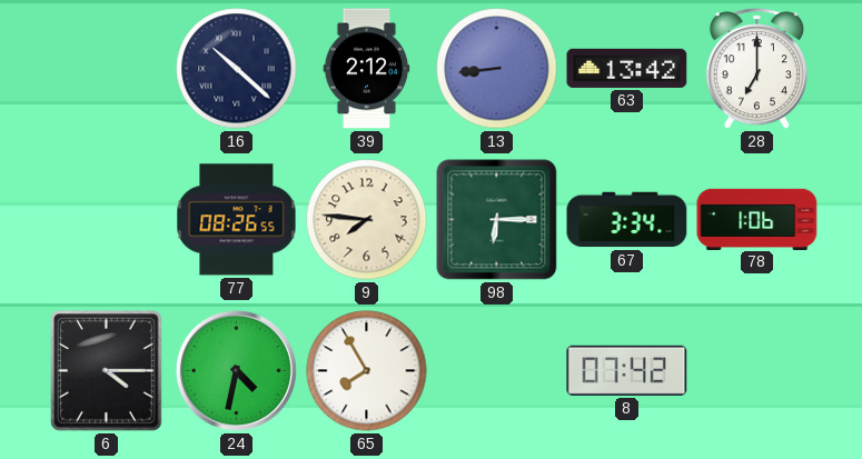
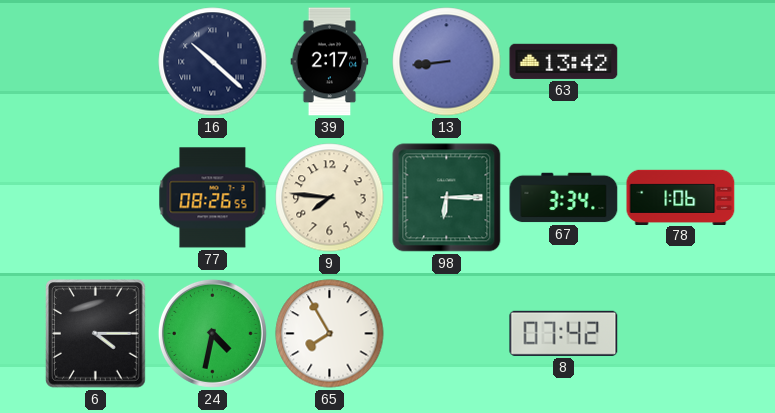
39: 2:12 -> 2:17 (330, 62)
28: 7:00 -> none (756, 69)
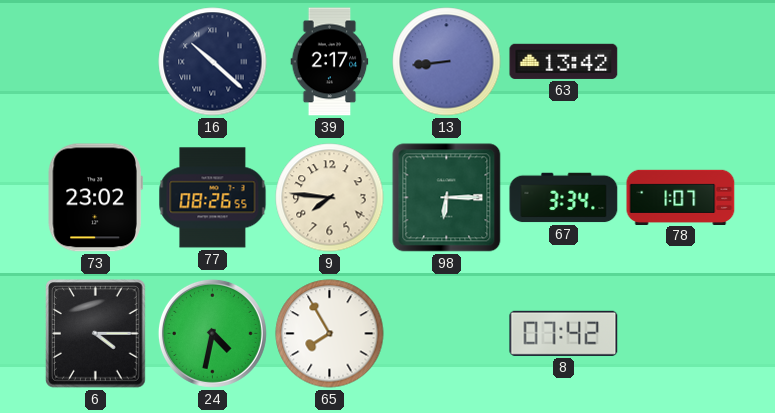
73: none -> 23:02 (95, 198)
78: 1:06 -> 1:07 (681, 197)
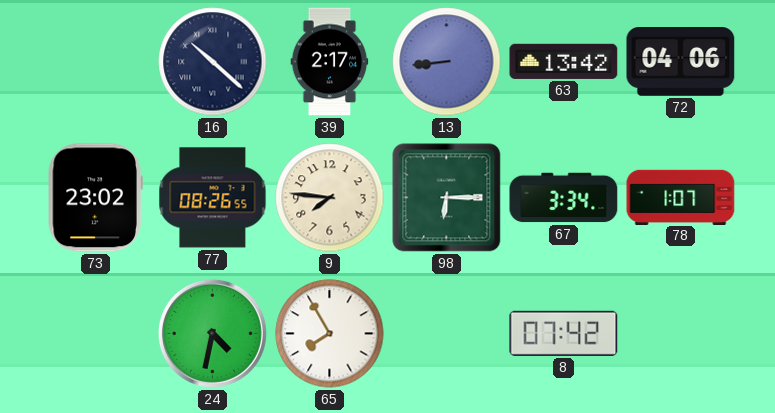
72: none -> 04:06 (681, 62)
6: 4:15 -> none (96, 334)
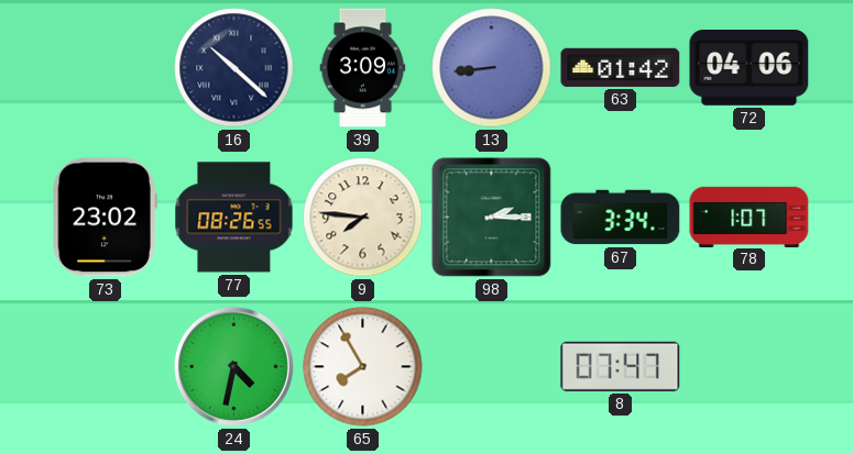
39: 2:17 -> 3:09 (363, 68)
63: 13:42 -> 01:42 (621, 67)
98: 6:15 -> 2:15 (492, 218)
8: 07:42 -> 07:47 (621, 366)
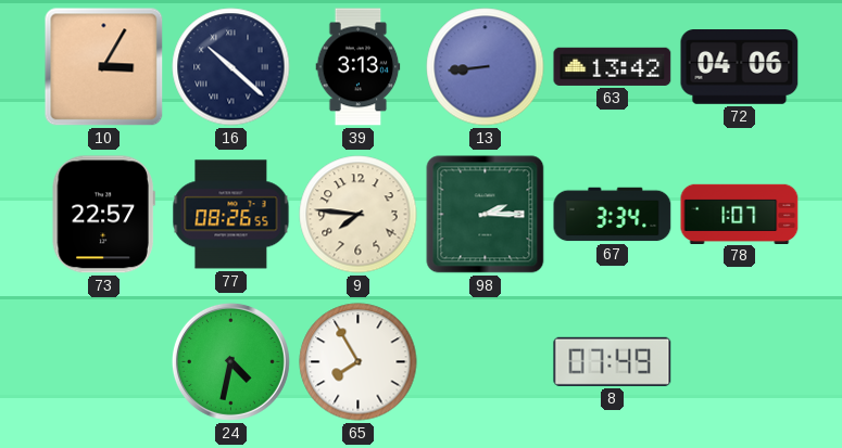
10: none -> 3:05 (104, 67)
39: 3:09 -> 3:13 (359, 67)
63: 01:42 -> 13:42 (613, 66)
73: 23:02 -> 22:57 (103, 215)
8: 07:47 -> 07:49 (613, 361)
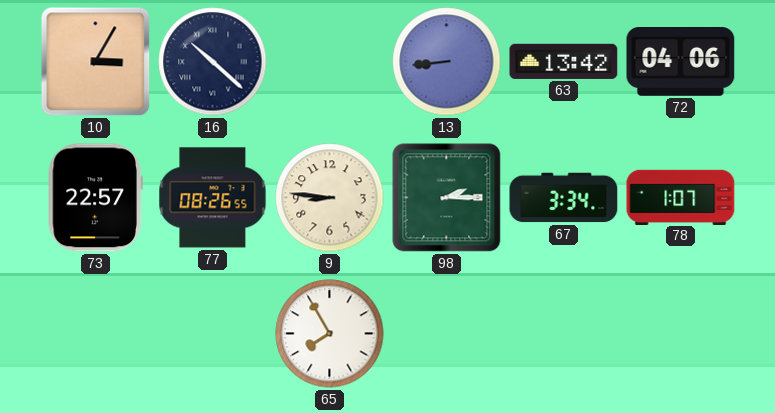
39: 3:13 -> none (359, 67)
9: 7:46 -> 8:46 (330, 198)
24: 4:32 -> none (230, 361)
8: 07:49 -> none (613, 361)
